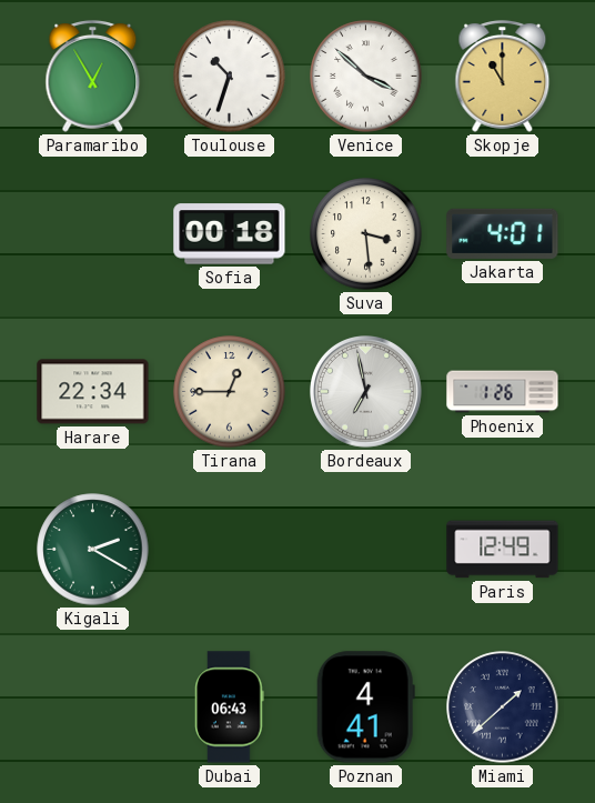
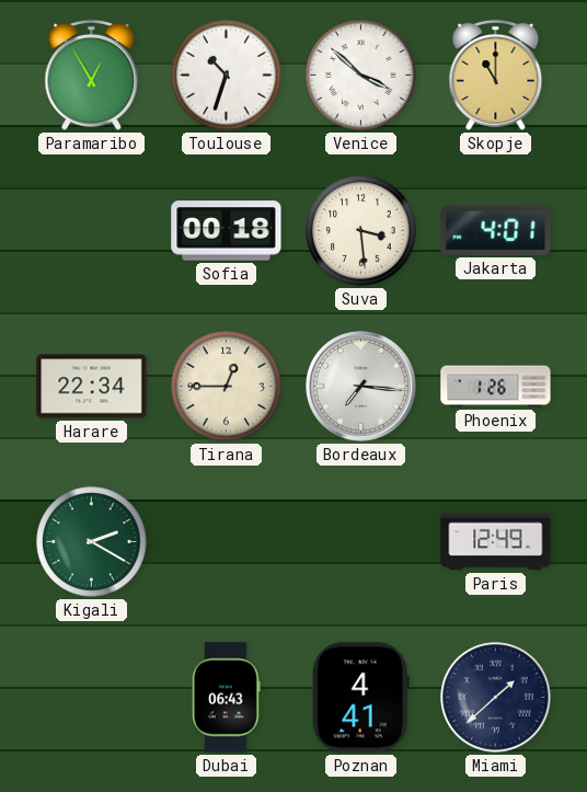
Bordeaux: 6:58 -> 7:16 (361, 387)
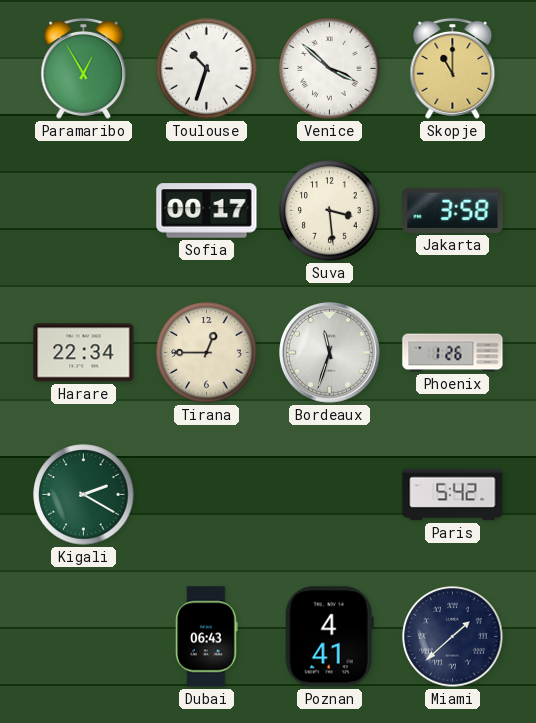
Sofia: 00:18 -> 00:17 (207, 211)
Jakarta: 4:01 -> 3:58 (453, 210)
Bordeaux: 7:16 -> 11:33 (330, 353)
Paris: 12:49 -> 5:42 (453, 495)
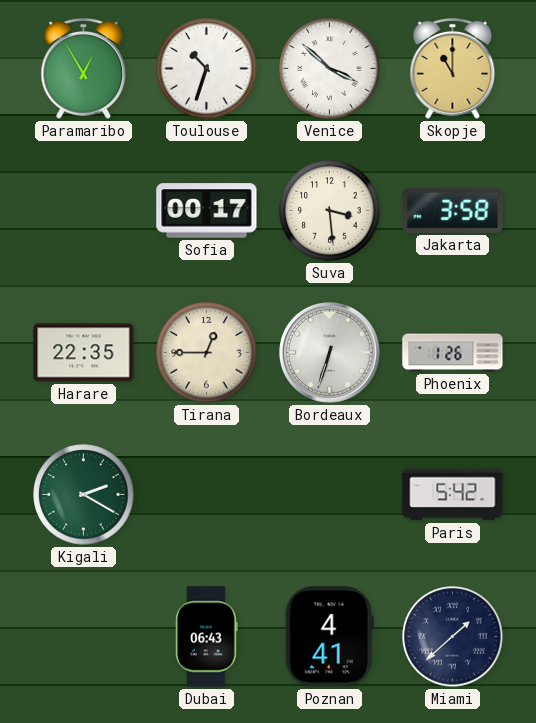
Harare: 22:34 -> 22:35 (84, 353)
Bordeaux: 11:33 -> 6:33 (330, 353)
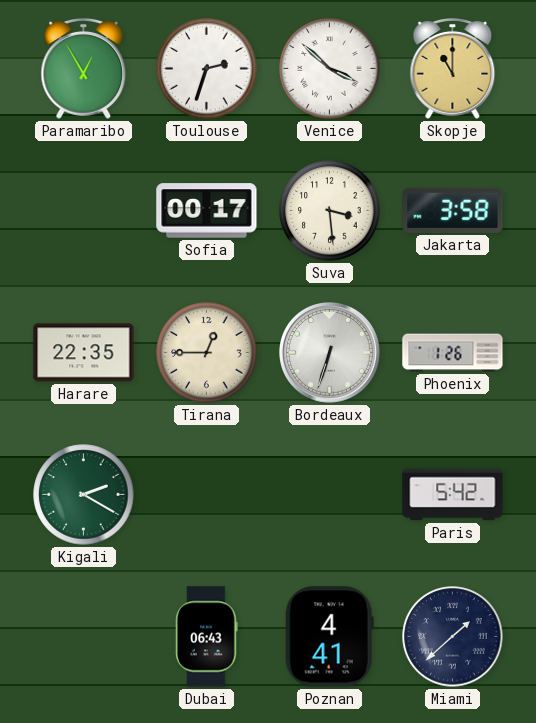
Toulouse: 10:33 -> 2:33 (207, 69)
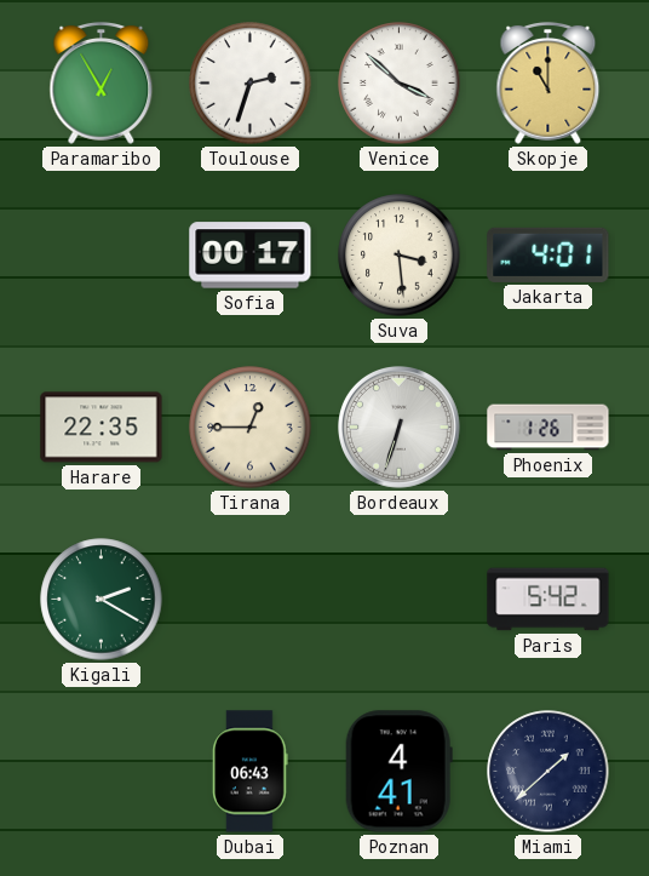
Jakarta: 3:58 -> 4:01 (549, 254)
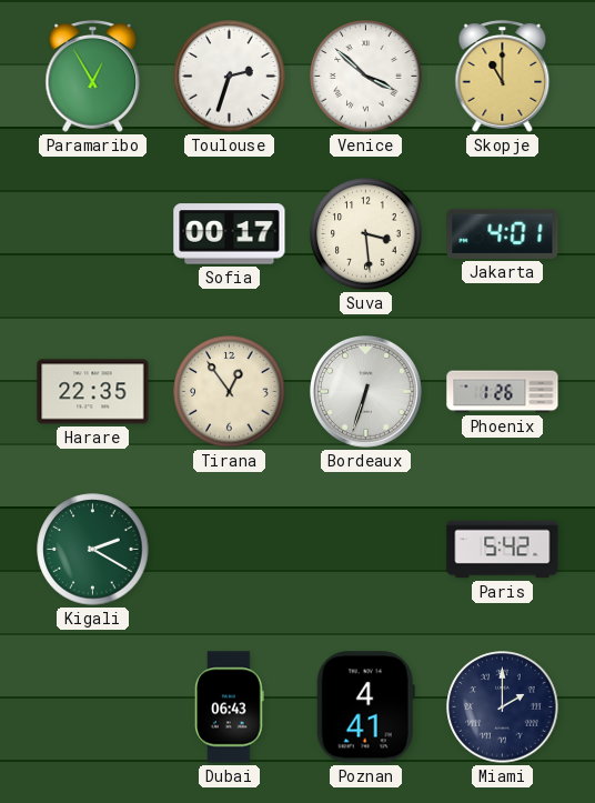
Tirana: 12:45 -> 12:54 (230, 392)
Miami: 1:38 -> 2:00 (503, 707)
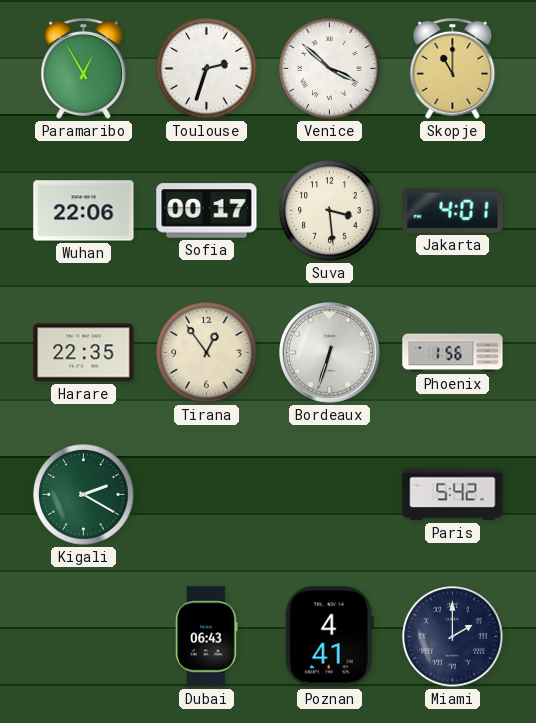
Wuhan: none -> 22:06 (84, 211)
Phoenix: 1:26 -> 1:56 (453, 353)
